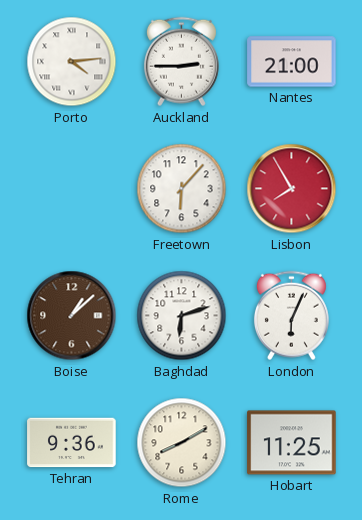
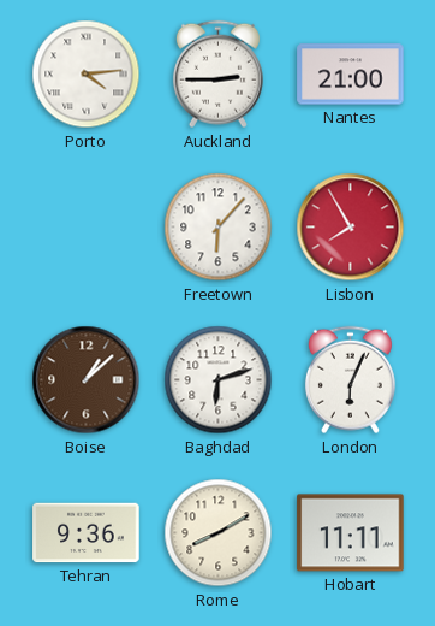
Hobart: 11:25 -> 11:11 (351, 533)
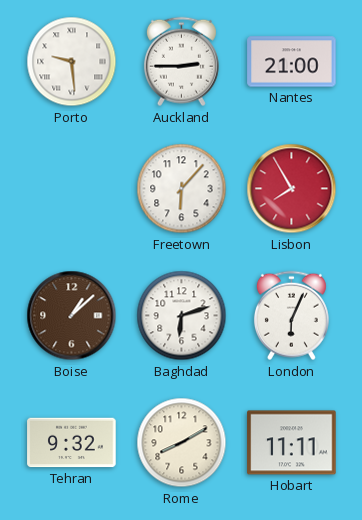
Porto: 4:14 -> 9:29 (72, 62)
Tehran: 9:36 -> 9:32 (72, 443)
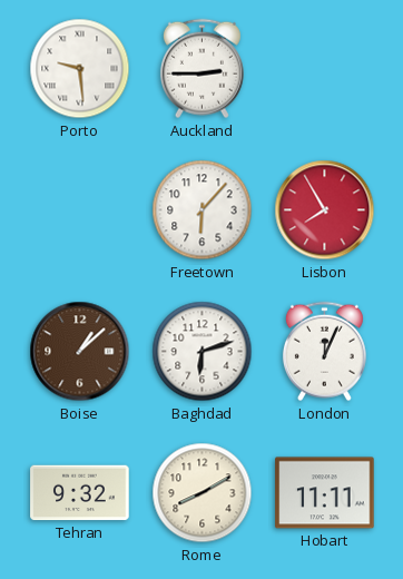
Nantes: 21:00 -> none (292, 62)
London: 6:04 -> 12:04 (324, 352)
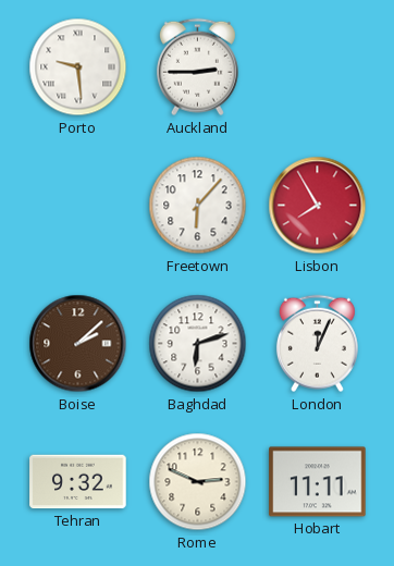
Boise: 1:08 -> 2:08 (78, 344)
Rome: 8:10 -> 2:49 (198, 482)
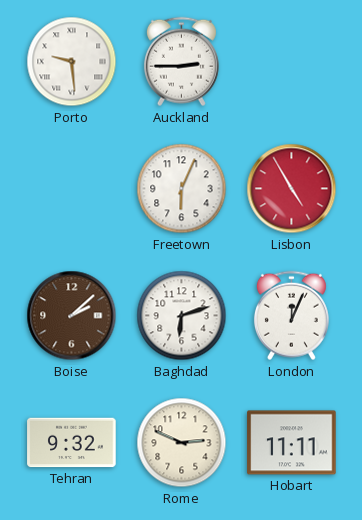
Freetown: 6:07 -> 6:04 (182, 189)
Lisbon: 7:55 -> 4:55 (292, 189)
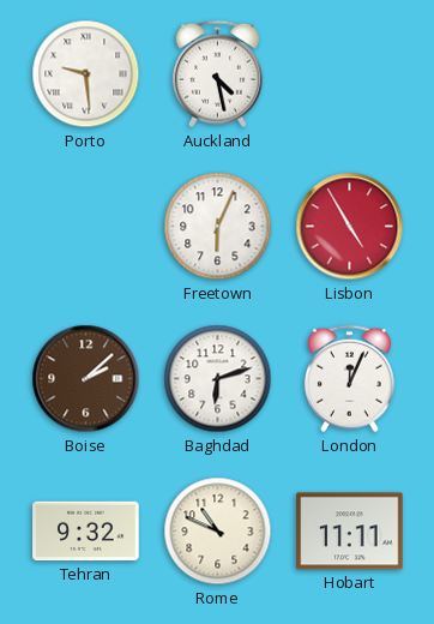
Auckland: 2:45 -> 4:28 (217, 74)
Rome: 2:49 -> 10:49 (218, 532)
